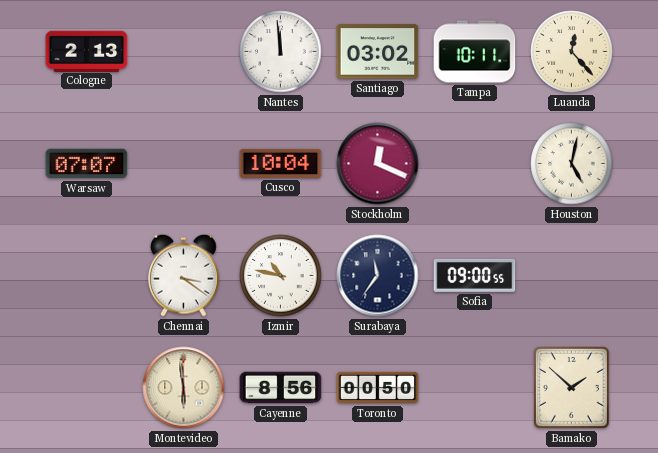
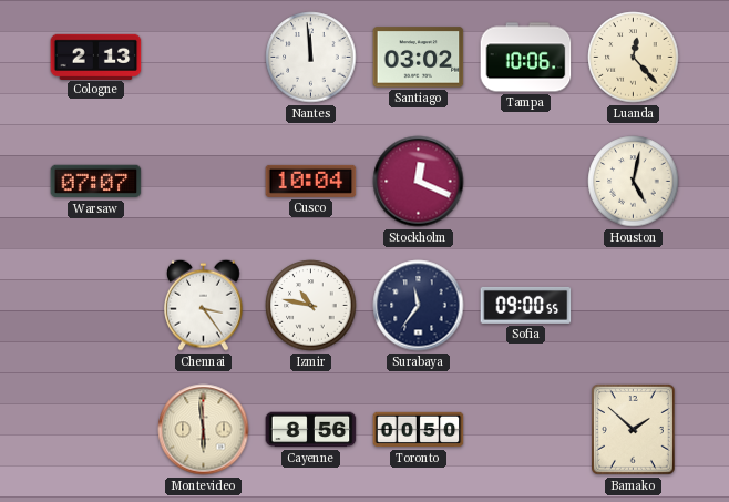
Tampa: 10:11 -> 10:06 (526, 58)
Chennai: 3:21 -> 3:24 (204, 305)
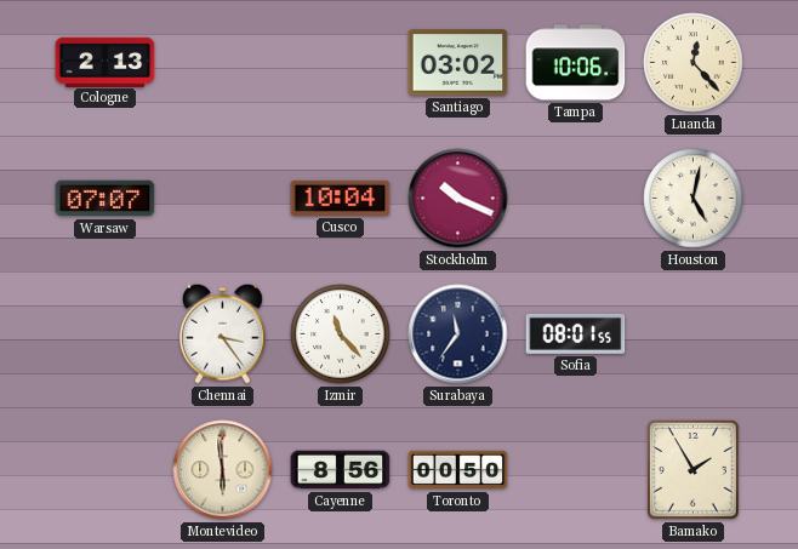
Nantes: 11:59 -> none (311, 58)
Stockholm: 12:19 -> 10:19 (458, 199)
Izmir: 10:47 -> 11:23 (341, 334)
Sofia: 09:00 -> 08:01 (576, 333)
Bamako: 1:52 -> 1:55 (694, 470)
